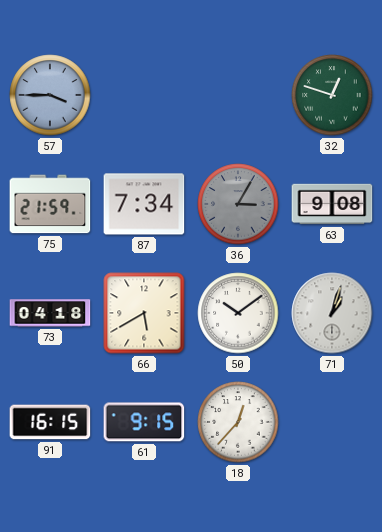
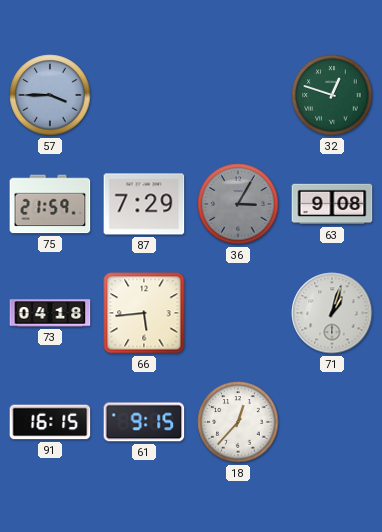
87: 7:34 -> 7:29 (144, 204)
66: 5:40 -> 5:44 (144, 313)
50: 10:09 -> none (238, 313)
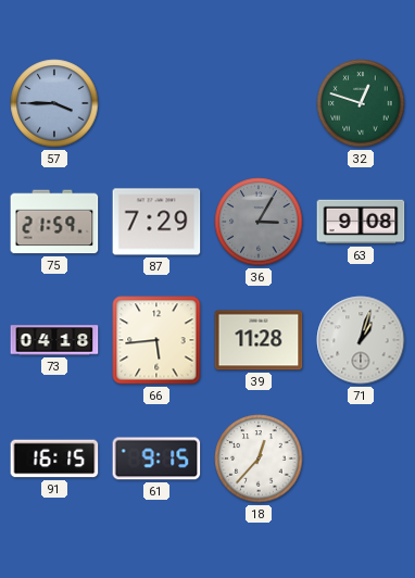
39: none -> 11:28 (259, 340)
